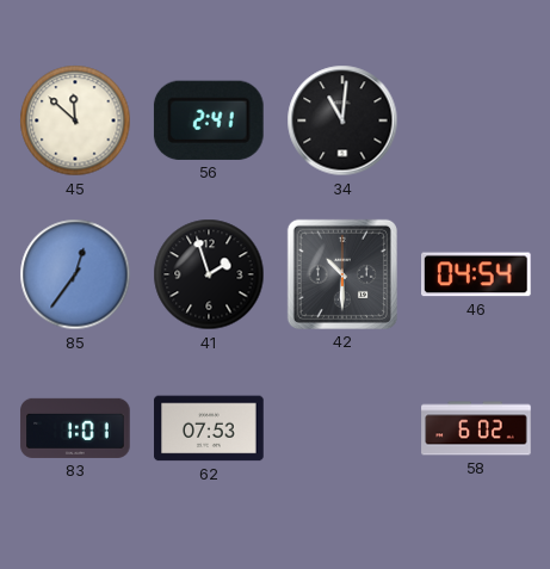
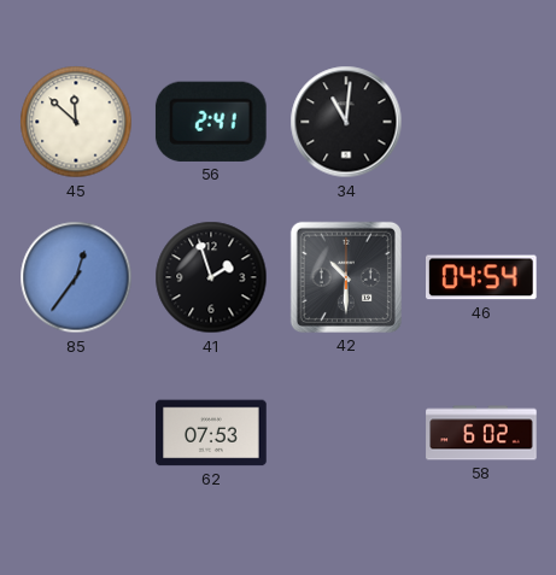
83: 1:01 -> none (75, 428)
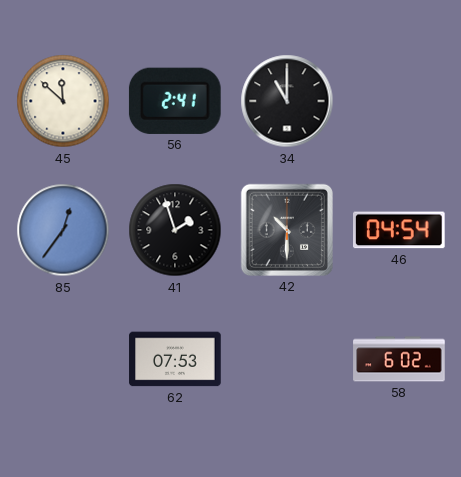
34: 11:01 -> 11:00 (287, 101)
